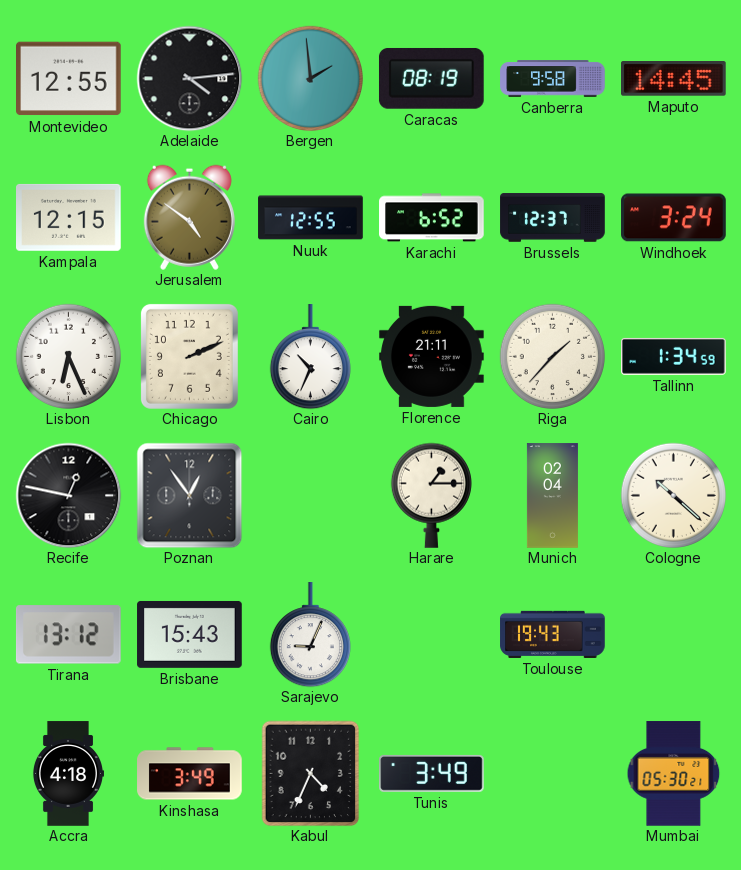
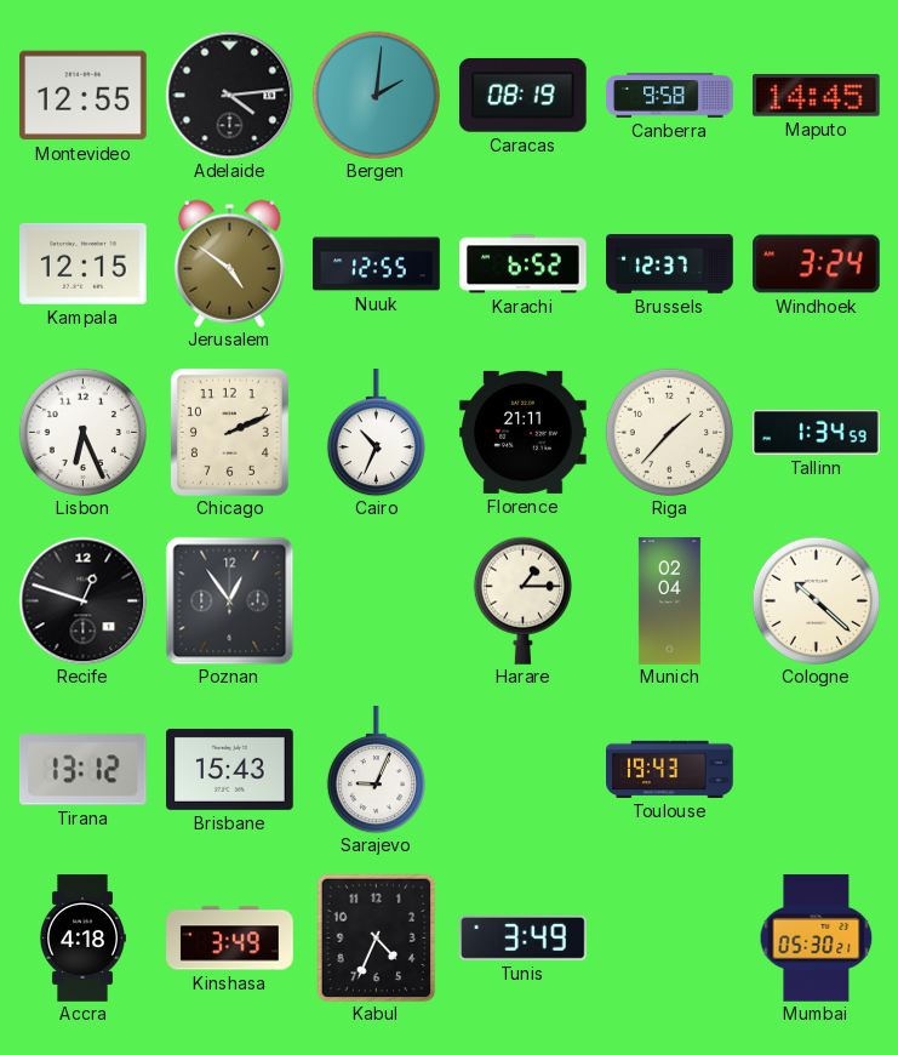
Bergen: 1:59 -> 2:01 (376, 95)
Recife: 12:47 -> 12:48 (82, 600)
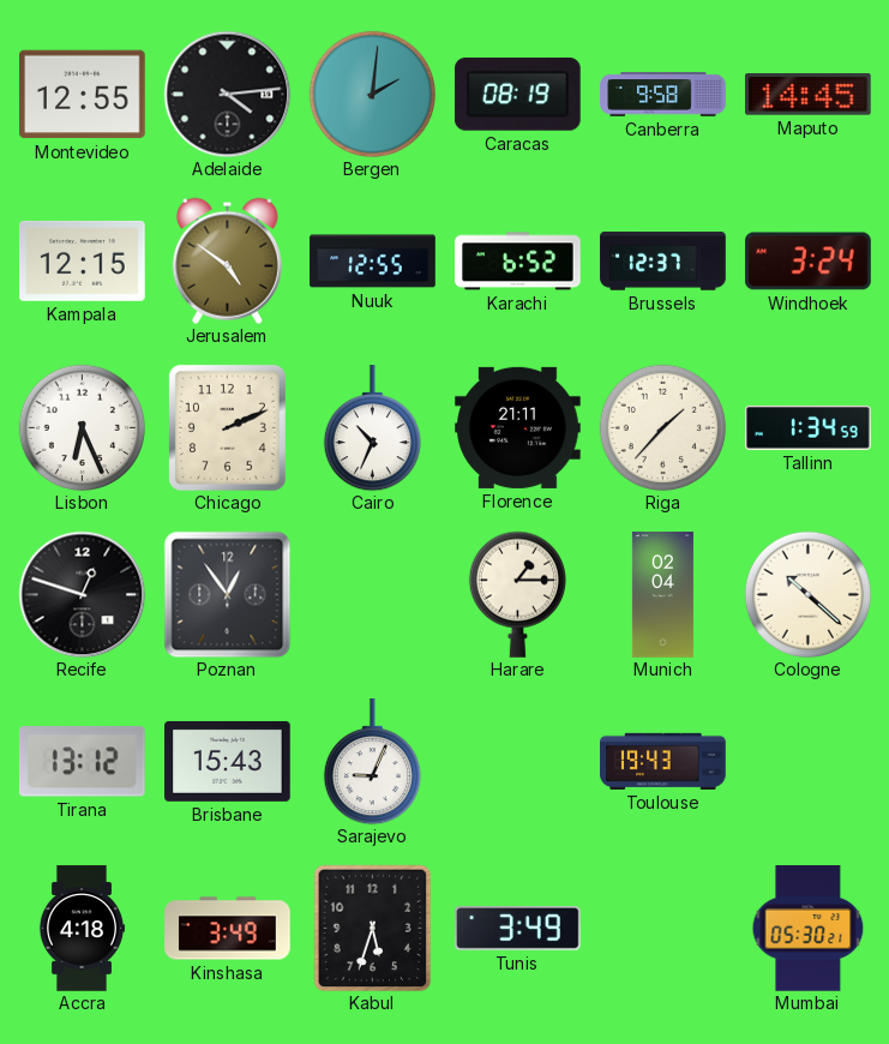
Kabul: 4:34 -> 5:33 (373, 928)
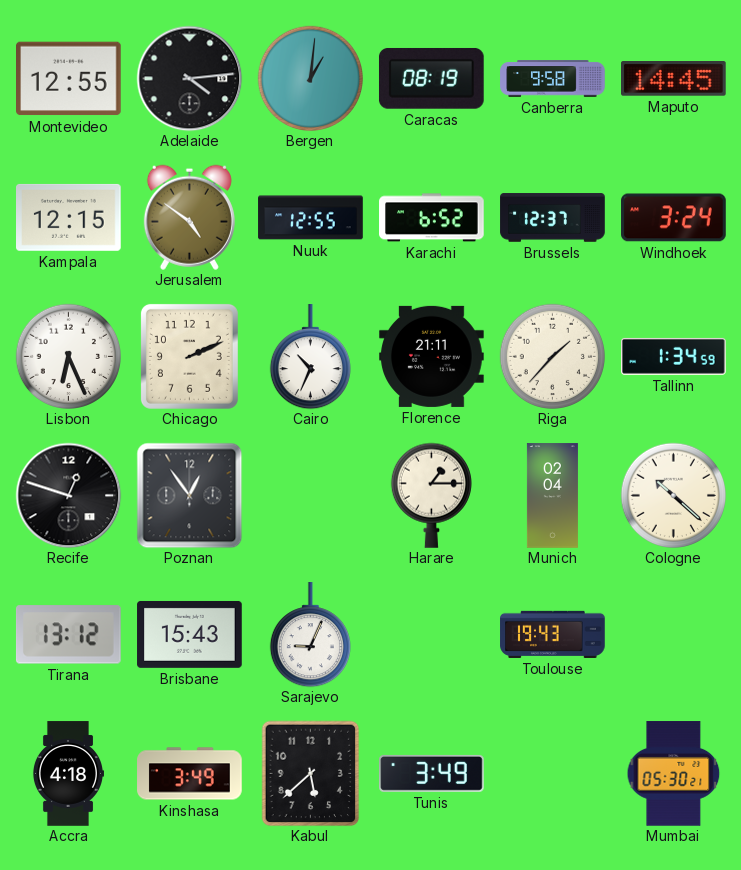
Bergen: 2:01 -> 1:01 (310, 78)
Kabul: 5:33 -> 5:38 (311, 773)
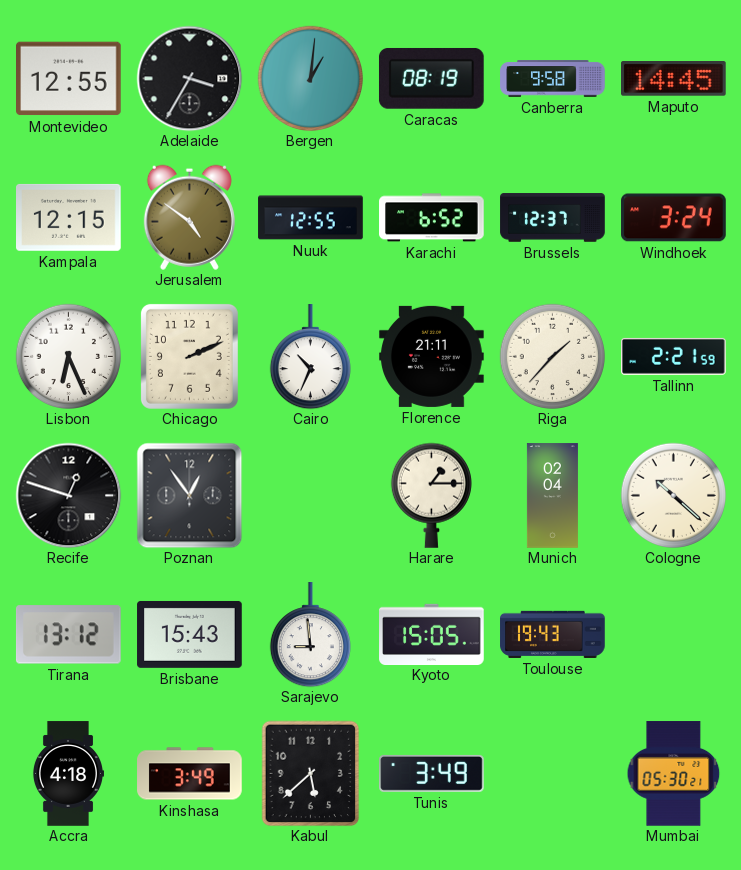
Adelaide: 4:14 -> 3:35 (189, 78)
Tallinn: 1:34 -> 2:21 (674, 356)
Sarajevo: 9:04 -> 8:59 (310, 635)
Kyoto: none -> 15:05 (432, 634)
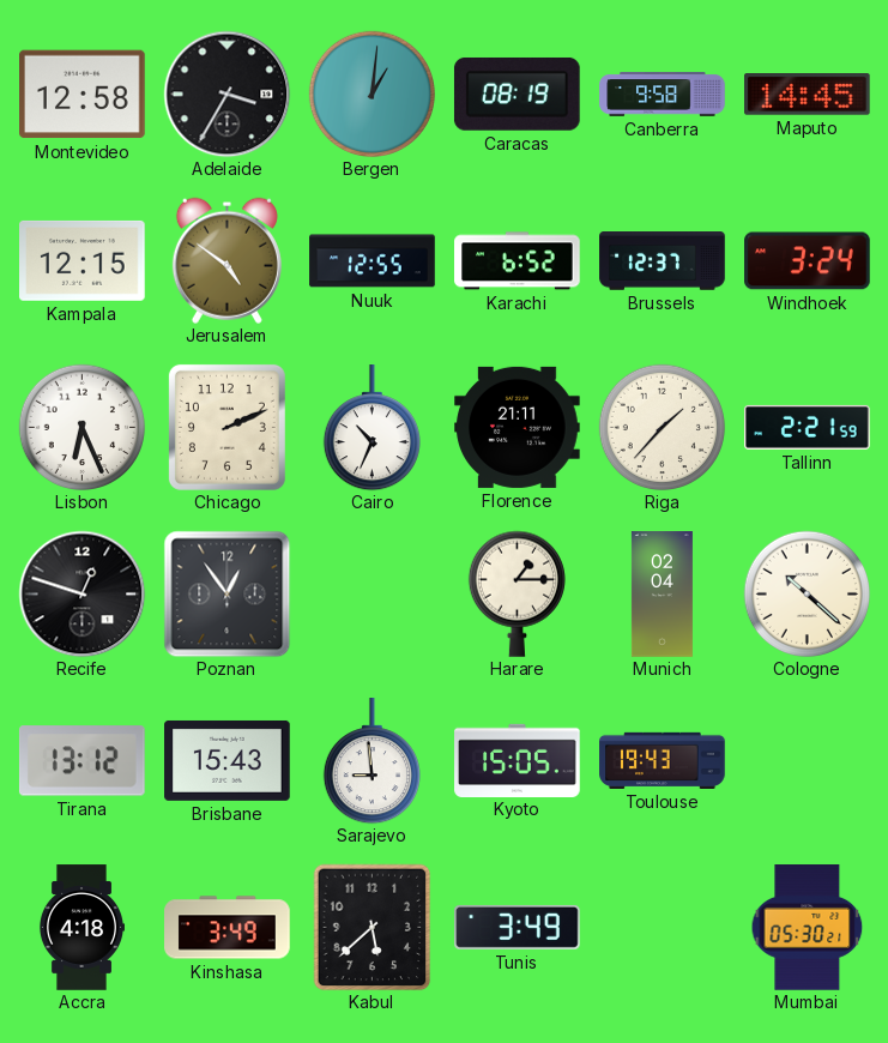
Montevideo: 12:55 -> 12:58 (83, 95)
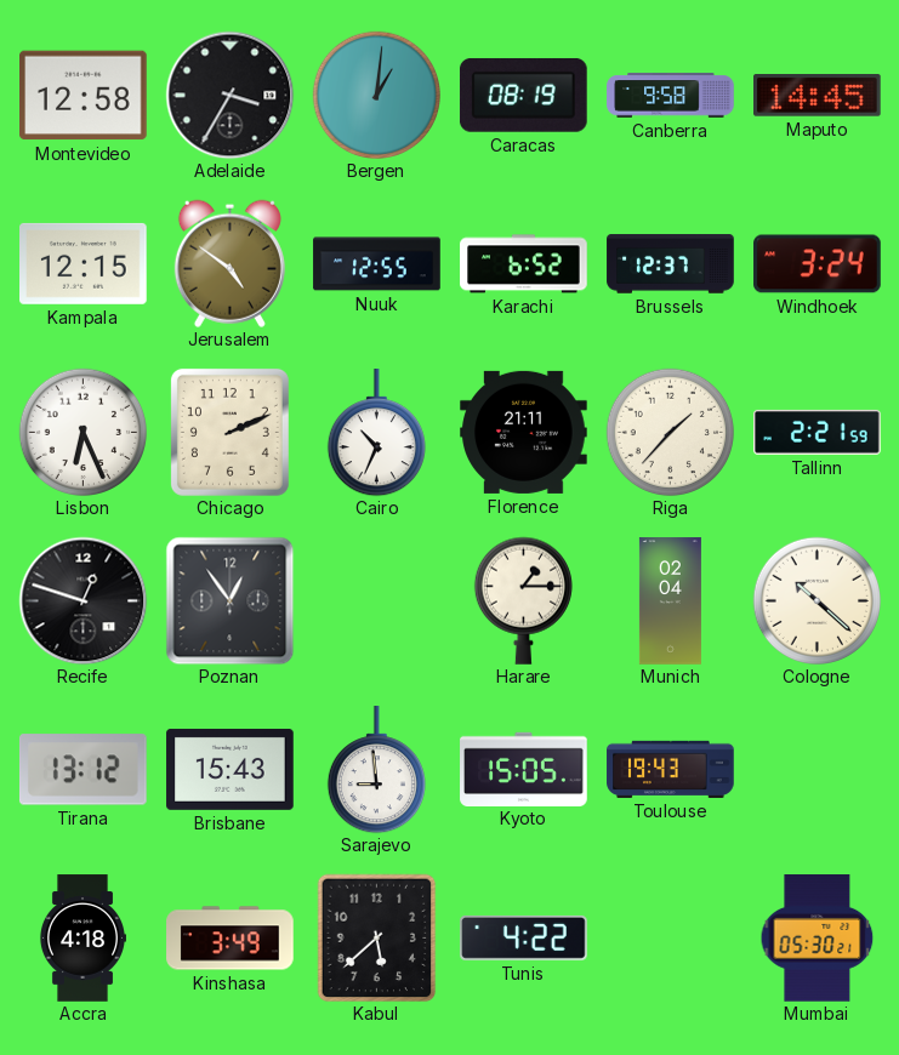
Tunis: 3:49 -> 4:22 (524, 937)
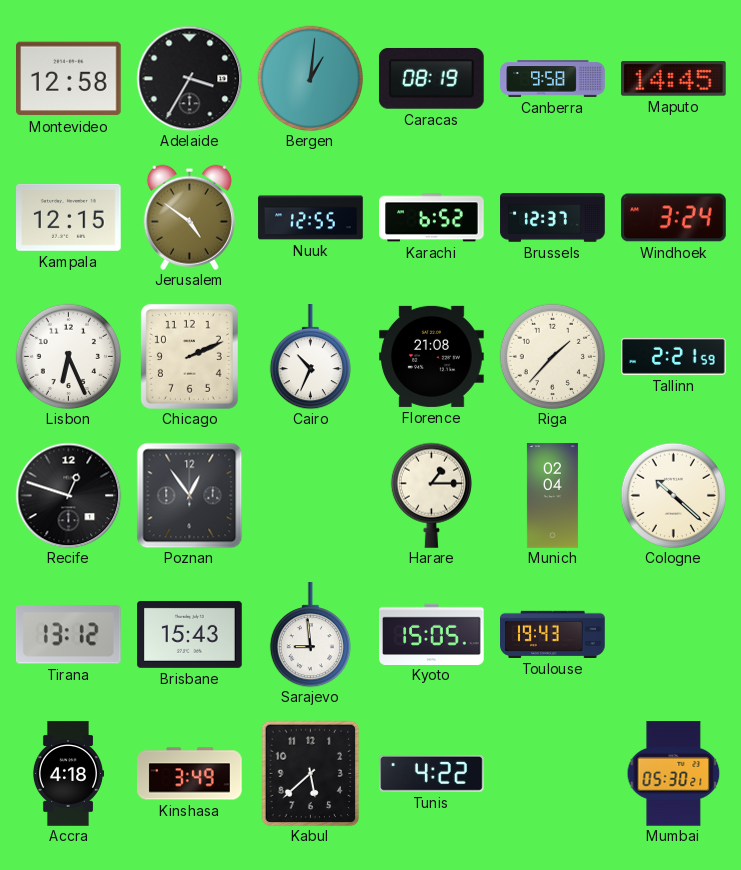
Florence: 21:11 -> 21:08 (432, 356)
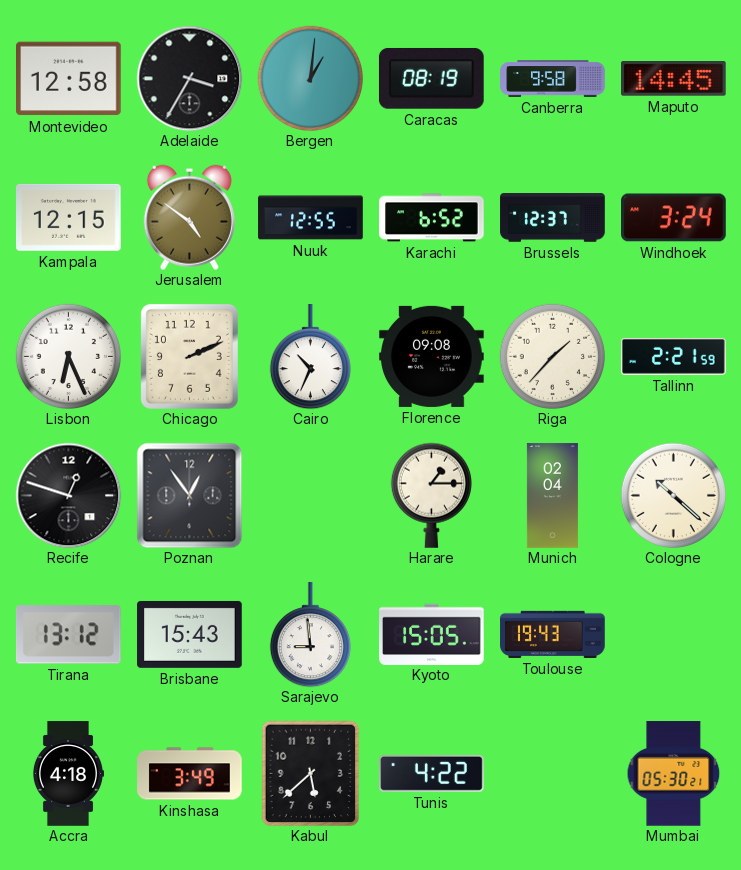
Florence: 21:08 -> 09:08 (432, 356)
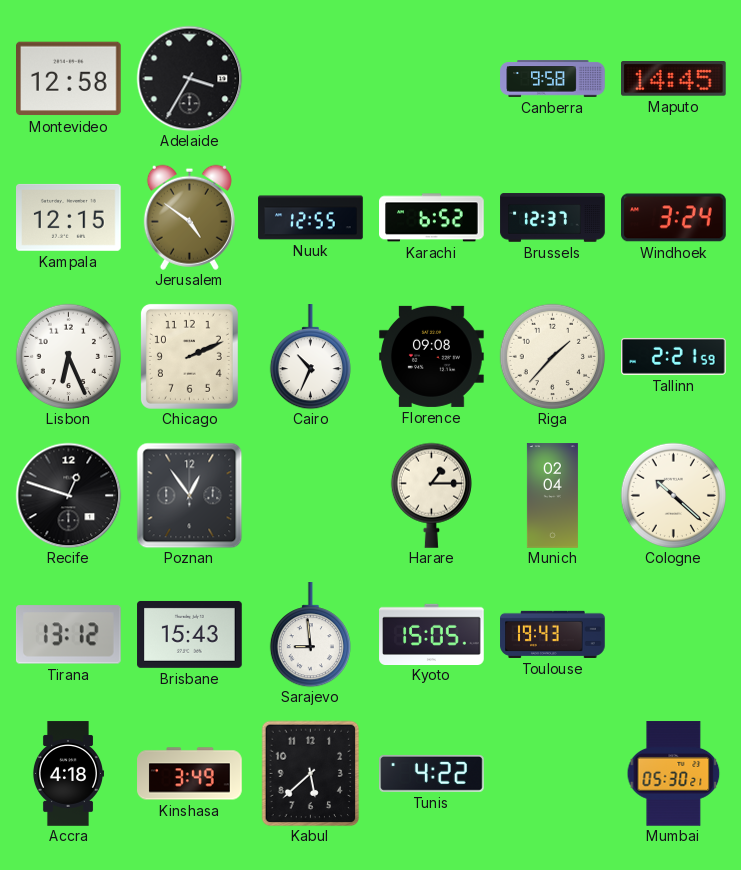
Bergen: 1:01 -> none (310, 78)
Caracas: 08:19 -> none (431, 78)
